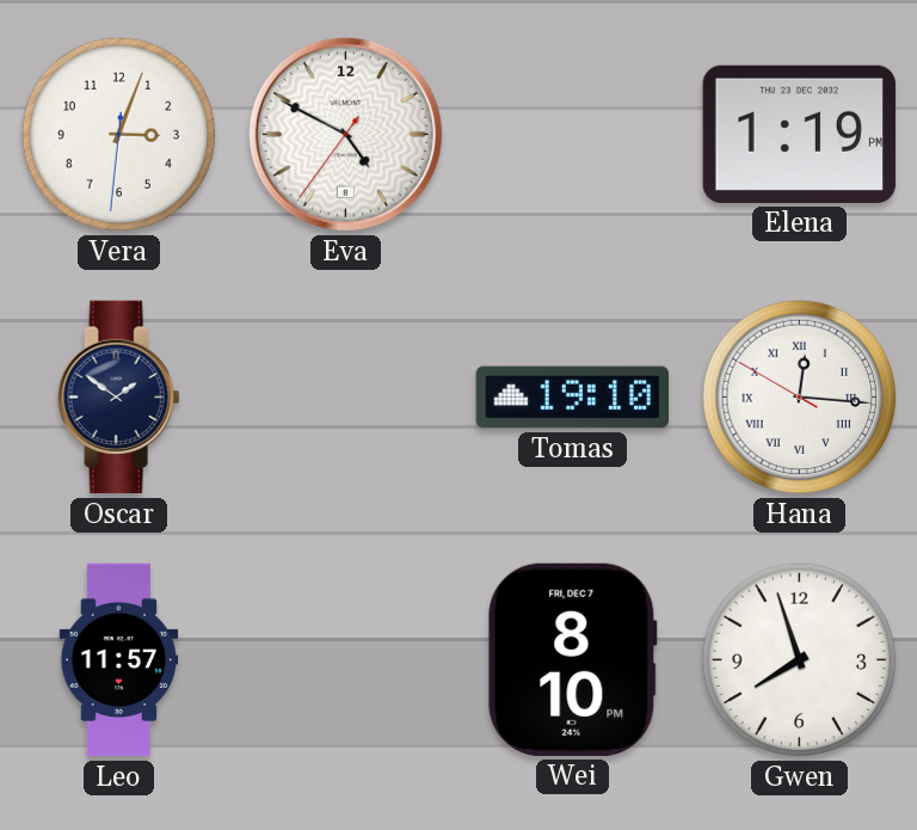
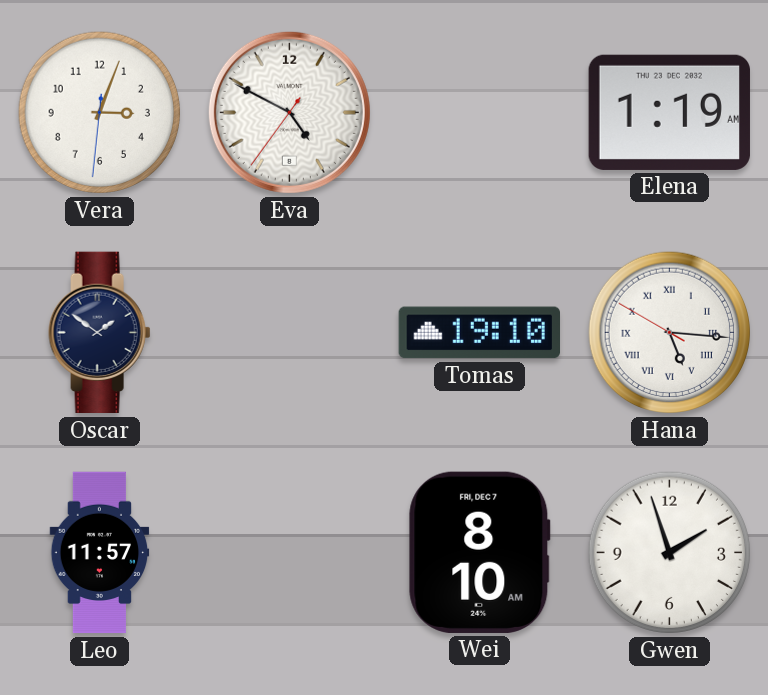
Elena: 1:19 PM -> 1:19 AM (669, 112)
Hana: 12:15 -> 5:15 (670, 333)
Wei: 8:10 PM -> 8:10 AM (480, 552)
Gwen: 7:57 -> 1:57 (670, 553)
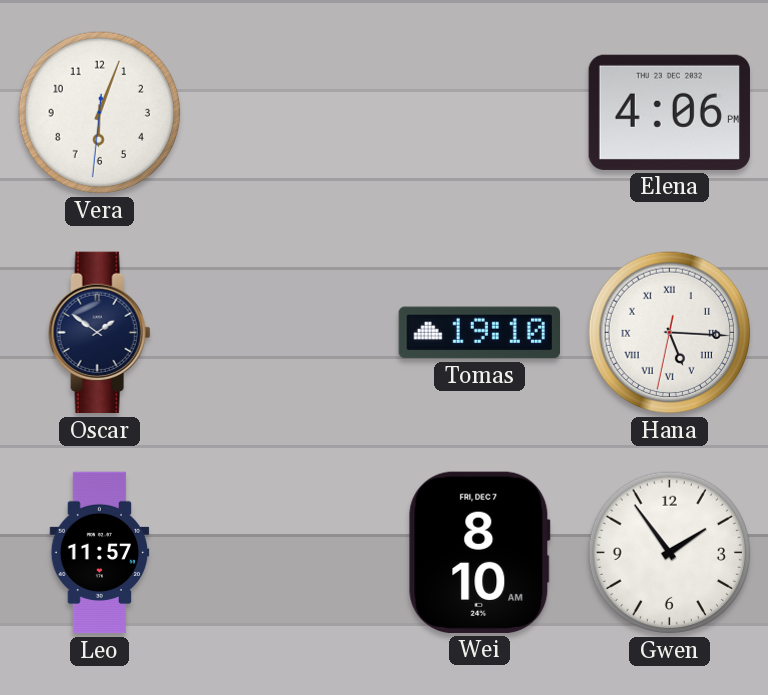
Vera: 3:03 -> 6:03 (100, 113)
Eva: 4:49 -> none (289, 112)
Elena: 1:19 -> 4:06 (669, 112)
Hana: 5:15:50 -> 5:15:32 (670, 333)
Gwen: 1:57 -> 1:54 (670, 553)
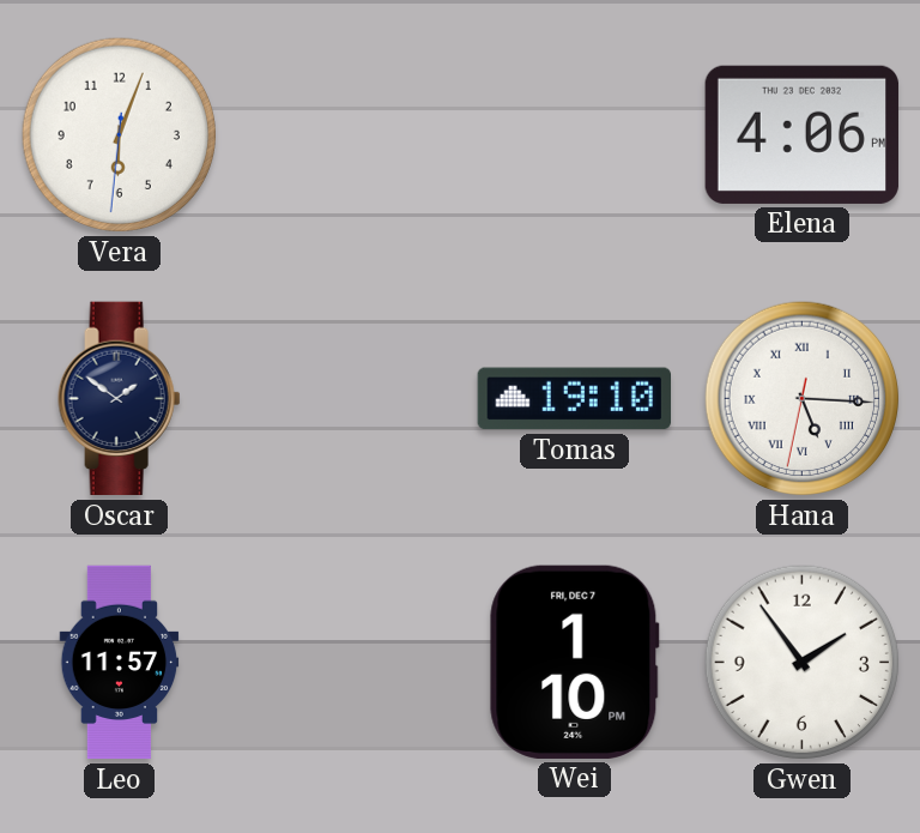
Wei: 8:10 -> 1:10 (575, 662)
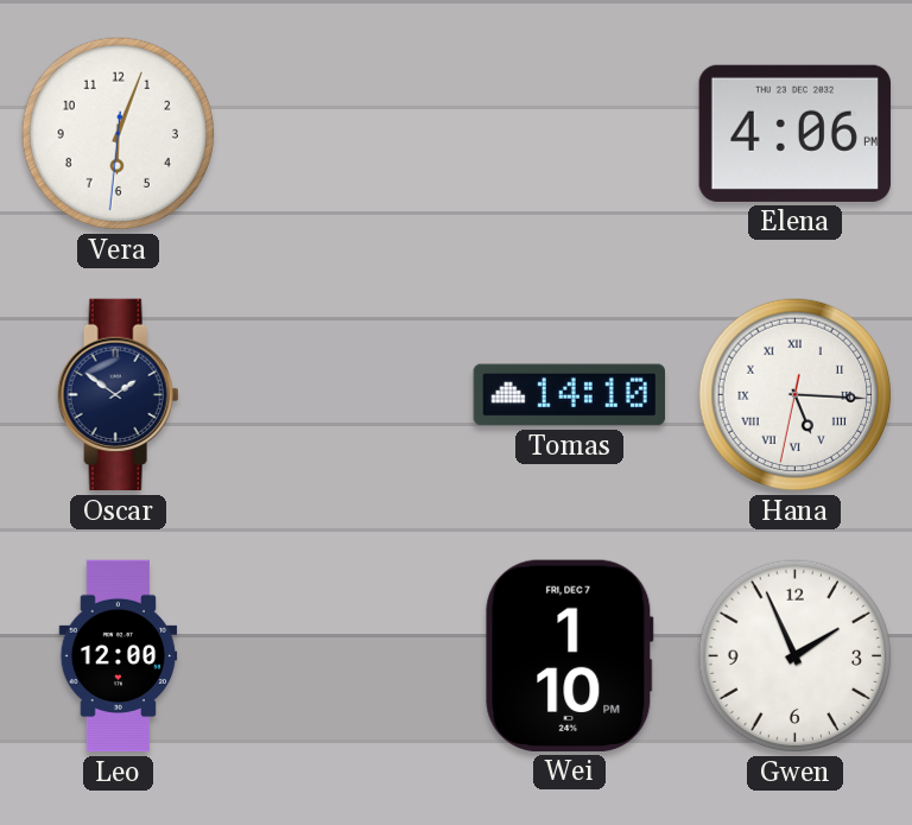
Tomas: 19:10 -> 14:10 (569, 395)
Leo: 11:57 -> 12:00 (119, 656)
Gwen: 1:54 -> 1:56 (796, 656)
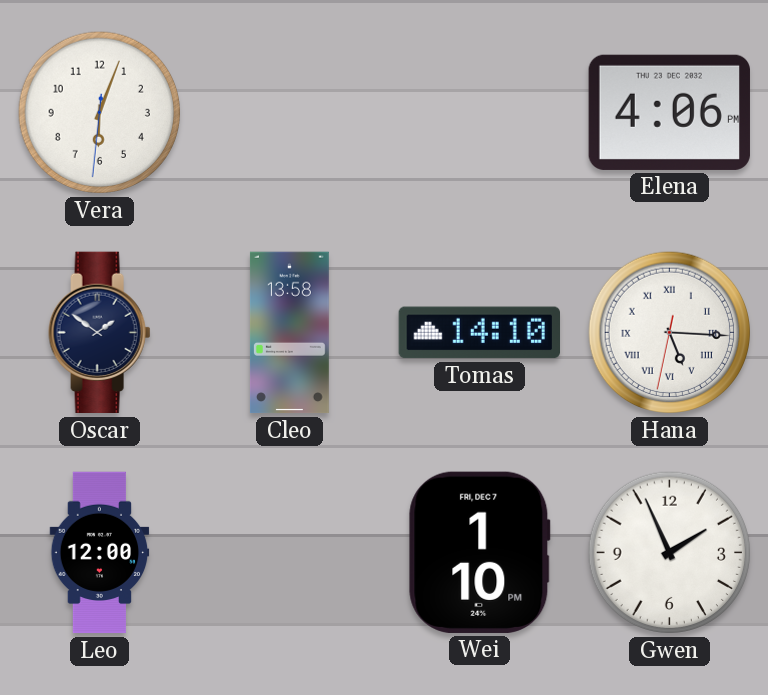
Cleo: none -> 13:58 (289, 333)
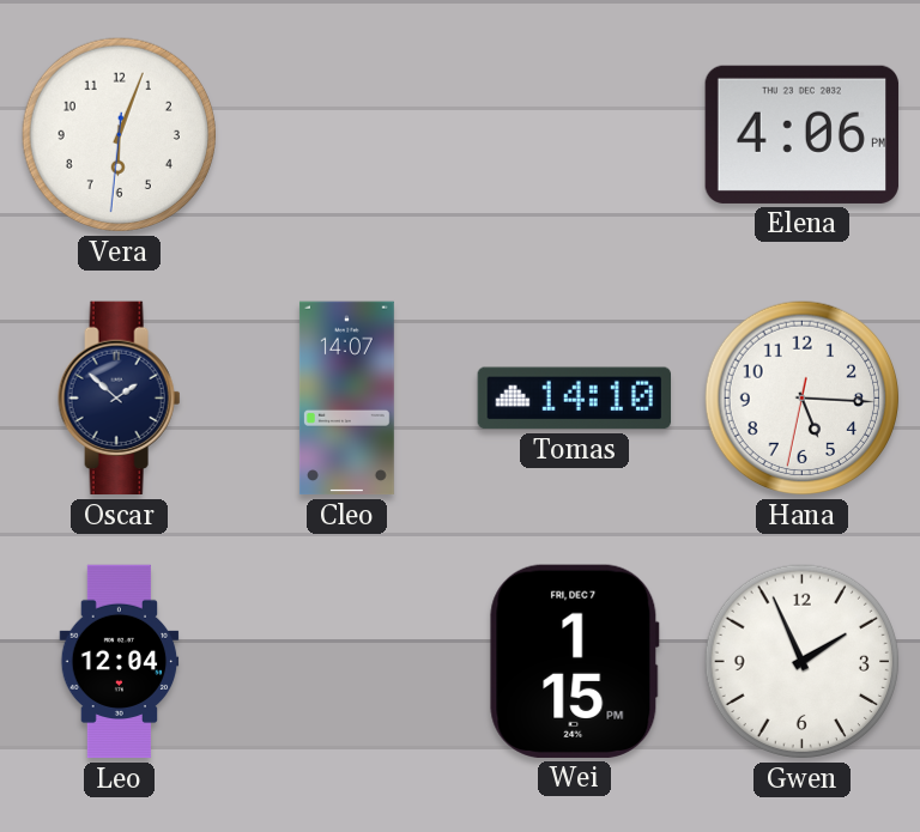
Oscar: 1:51 -> 1:52 (120, 399)
Cleo: 13:58 -> 14:07 (346, 399)
Hana numerals: Roman -> Arabic (803, 399)
Leo: 12:00 -> 12:04 (120, 662)
Wei: 1:10 -> 1:15 (575, 661)
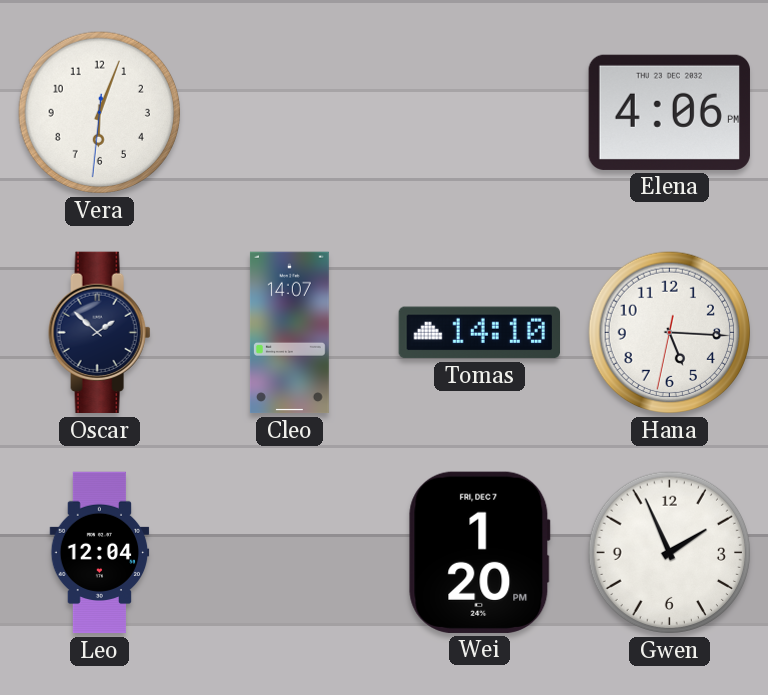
Wei: 1:15 -> 1:20 (480, 552)
